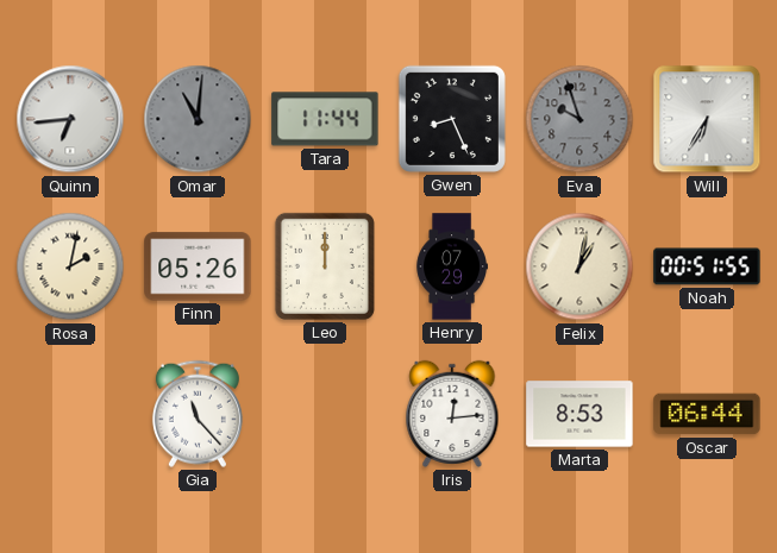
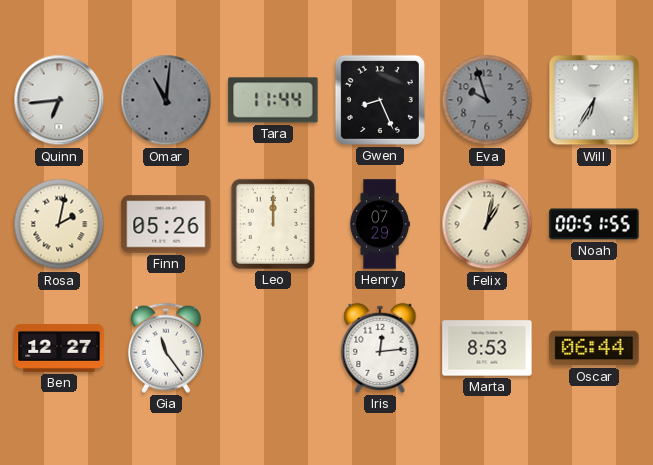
Ben: none -> 12:27 (59, 348)
Gia: 11:23 -> 11:24 (166, 348)
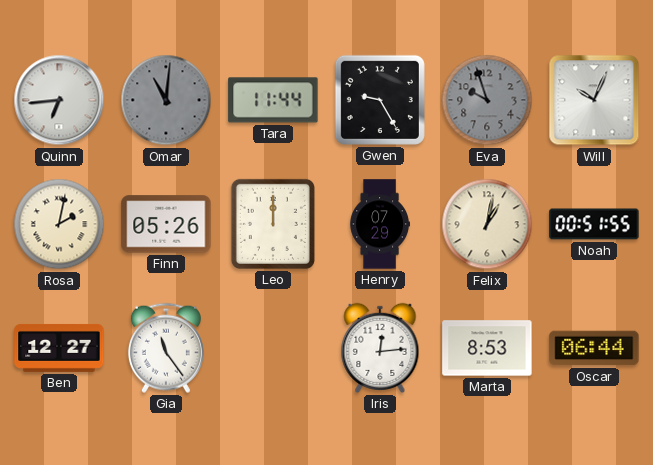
Gwen: 8:26 -> 9:25 (380, 100)
Will: 6:35 -> 10:04 (594, 100)
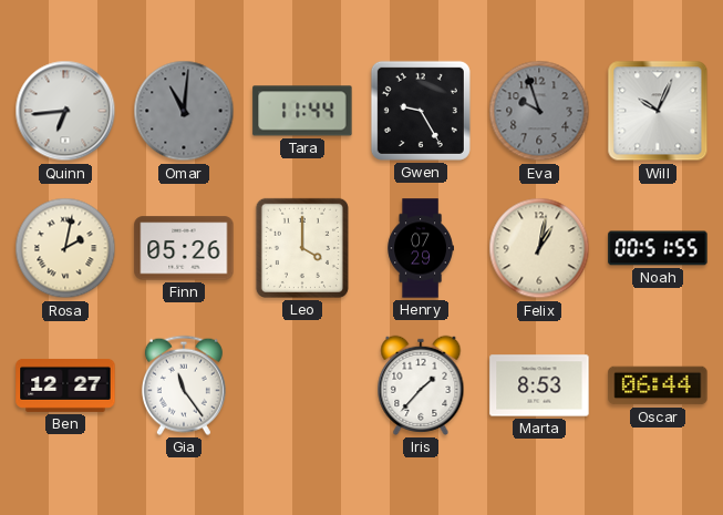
Leo: 12:00 -> 4:00 (302, 248)
Iris: 12:14 -> 1:37 (421, 385)
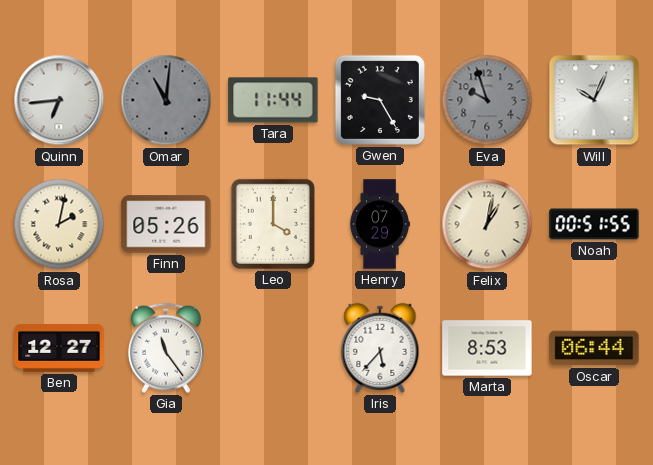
Iris: 1:37 -> 5:37 (380, 348)
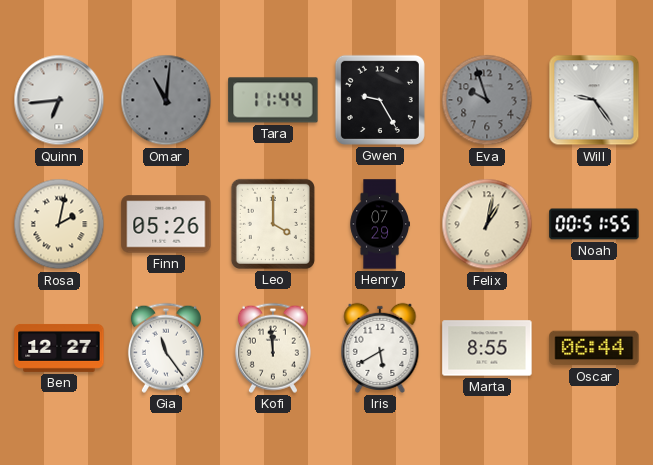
Will: 10:04 -> 9:24 (594, 100)
Kofi: none -> 11:59 (273, 348)
Iris: 5:37 -> 5:40 (380, 348)
Marta: 8:53 -> 8:55 (487, 348)
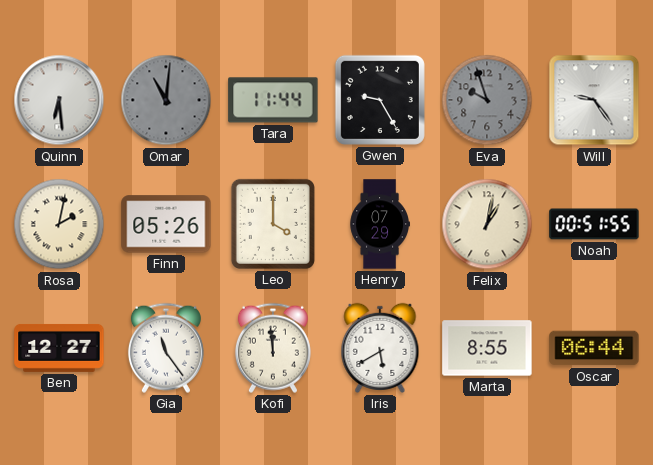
Quinn: 6:44 -> 6:29 (59, 100)
